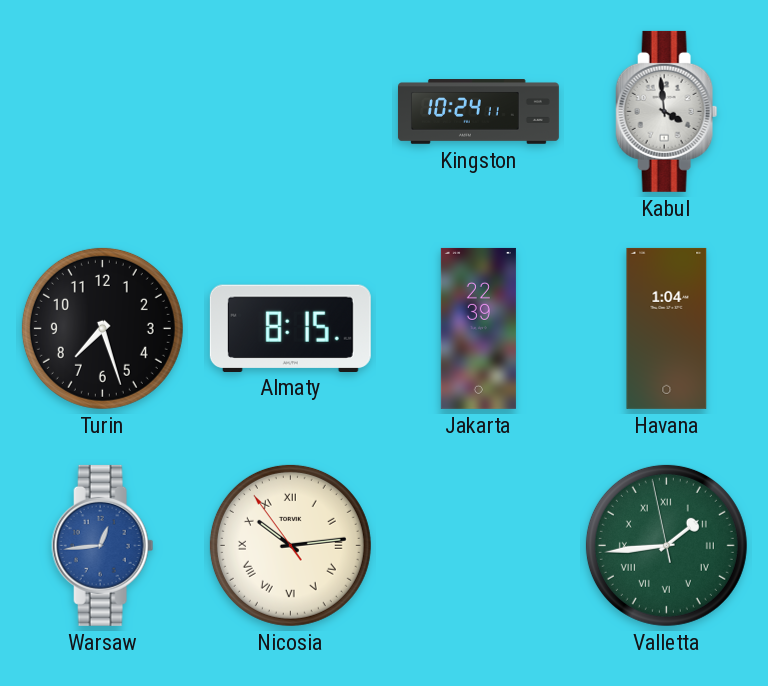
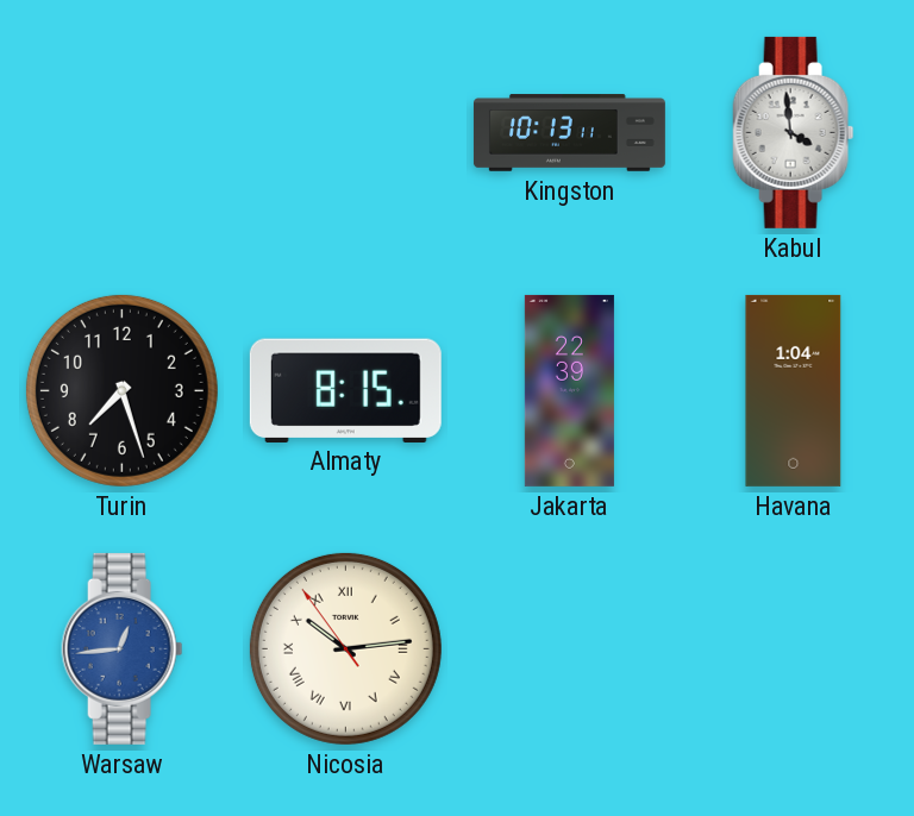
Kingston: 10:24 -> 10:13 (569, 133)
Valletta: 1:43 -> none (666, 545)
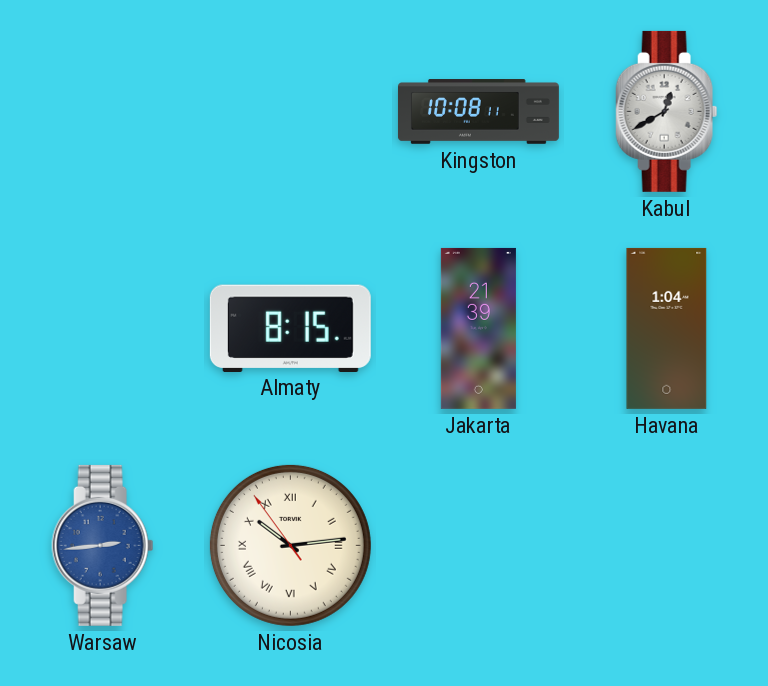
Kingston: 10:13 -> 10:08 (478, 112)
Kabul: 3:59 -> 12:40 (667, 111)
Turin: 7:27 -> none (121, 390)
Jakarta: 22:39 -> 21:39 (478, 328)
Warsaw: 12:44 -> 2:44 (103, 545)
